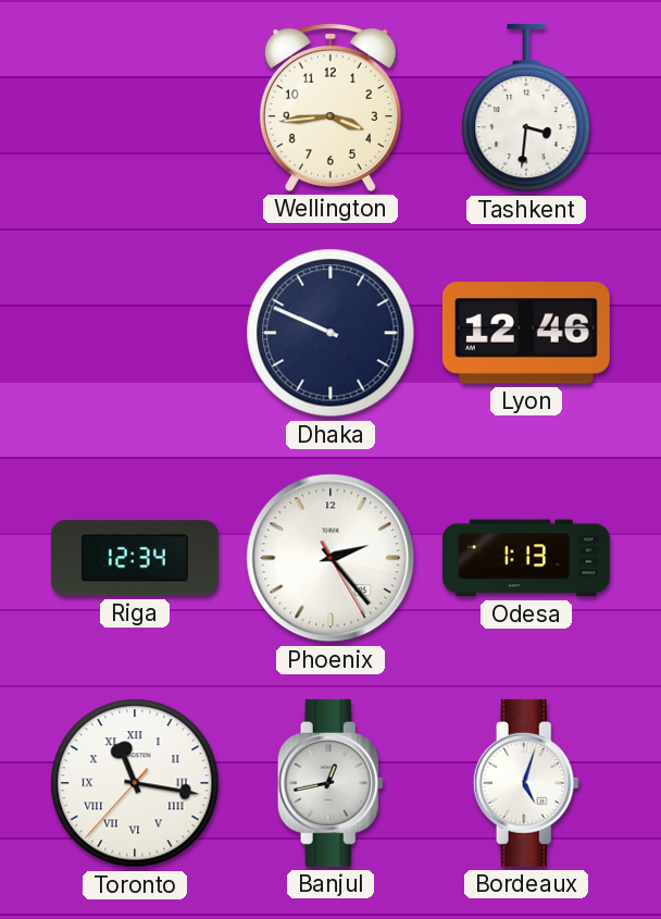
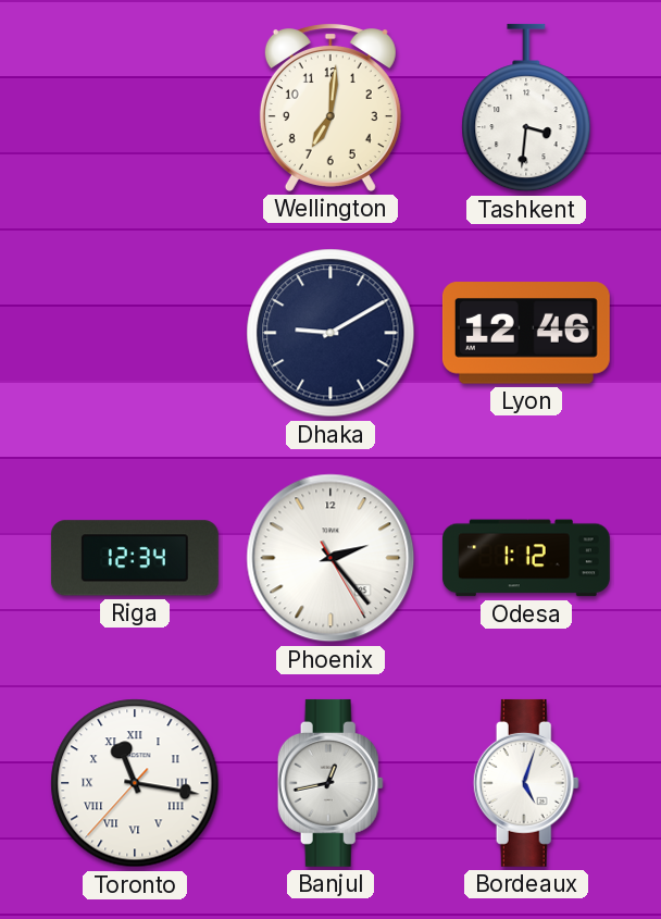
Wellington: 3:44 -> 7:01 (330, 108)
Dhaka: 9:49 -> 9:10 (330, 333)
Odesa: 1:13 -> 1:12 (526, 558)
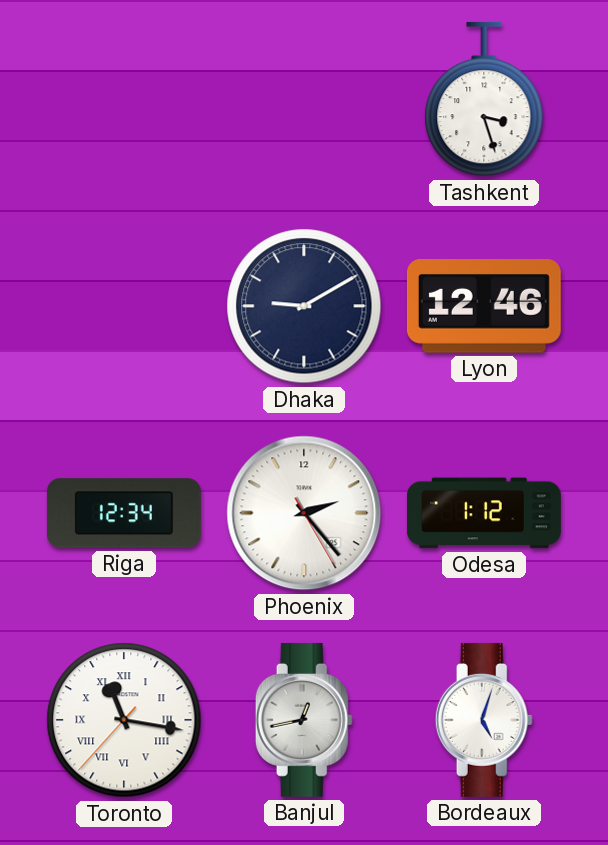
Wellington: 7:01 -> none (330, 108)
Tashkent: 3:31 -> 3:27 (484, 99)
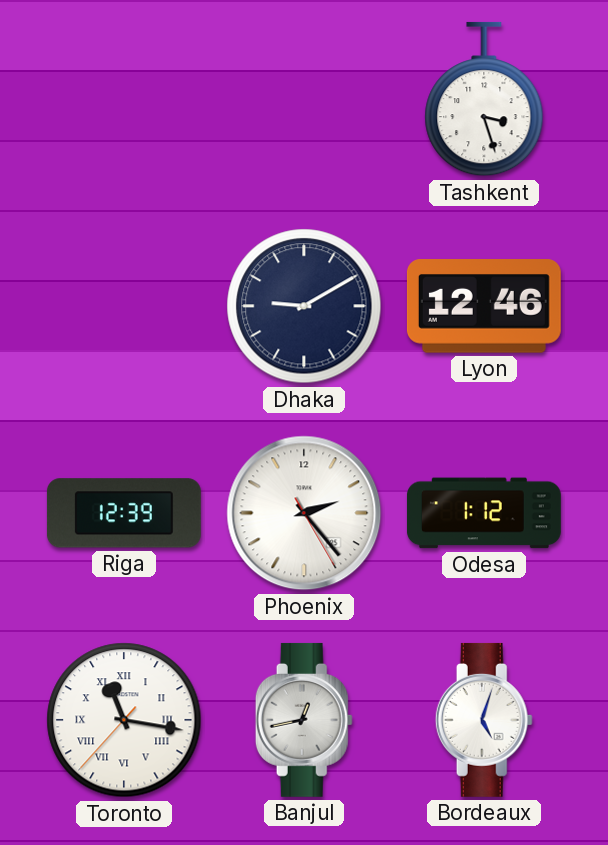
Riga: 12:34 -> 12:39 (124, 513)
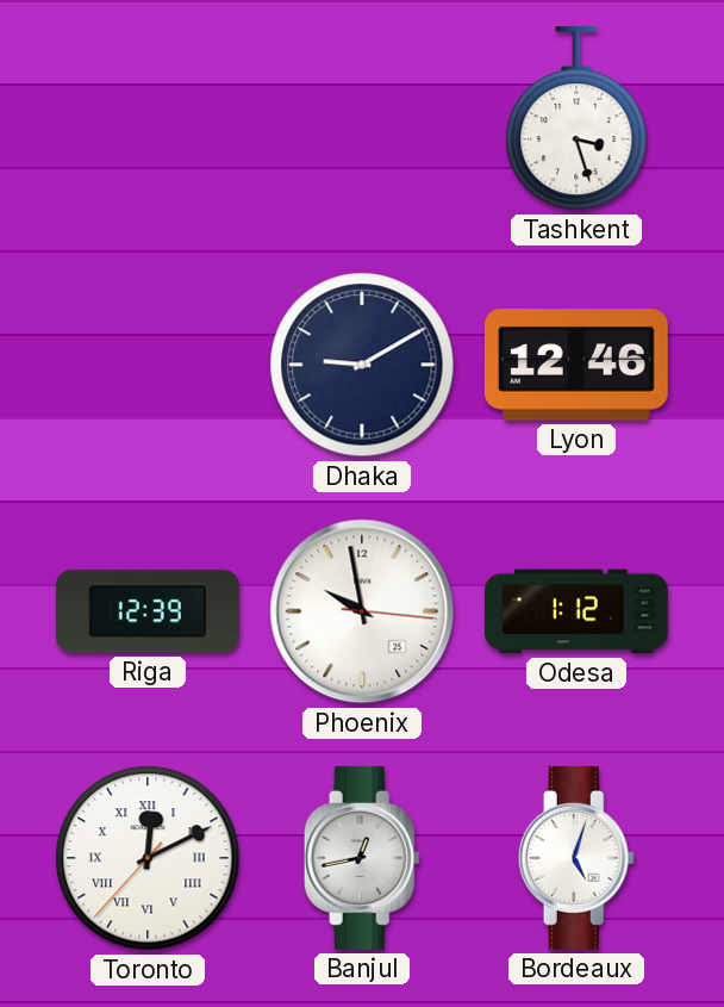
Phoenix: 2:23 -> 9:58 (362, 611)
Toronto: 11:16 -> 12:10 (148, 858)
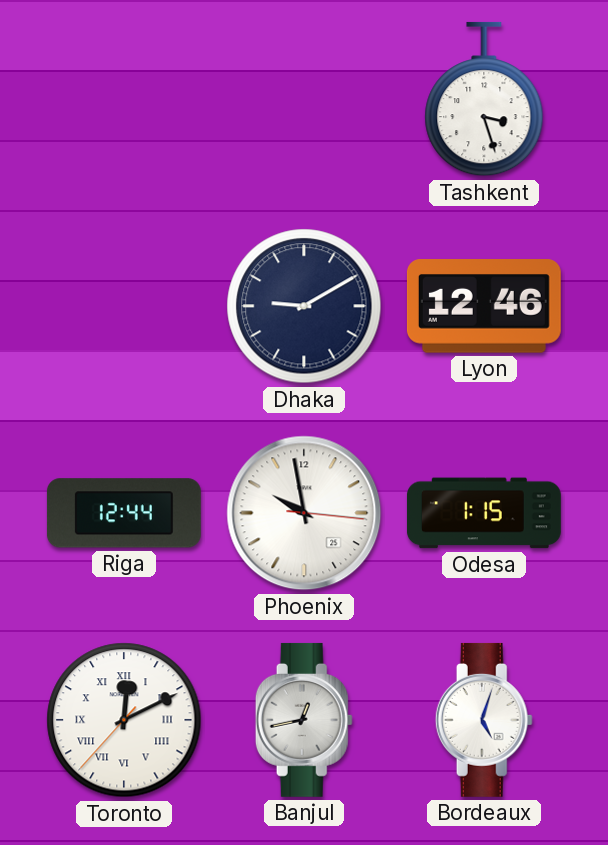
Riga: 12:39 -> 12:44 (124, 513)
Odesa: 1:12 -> 1:15 (484, 513)
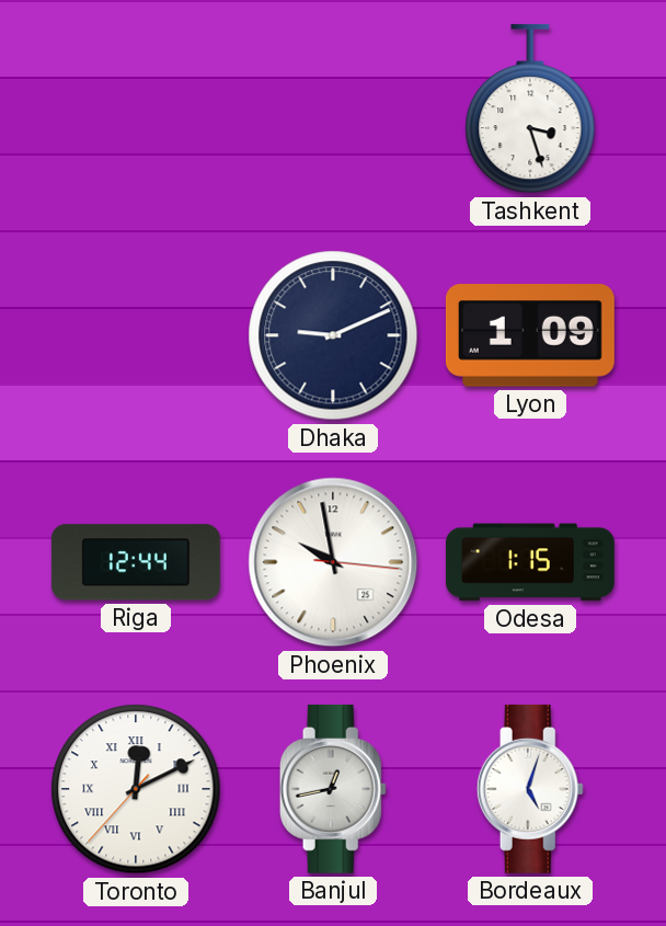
Dhaka: 9:10 -> 9:11 (333, 335)
Lyon: 12:46 -> 1:09 (530, 335)
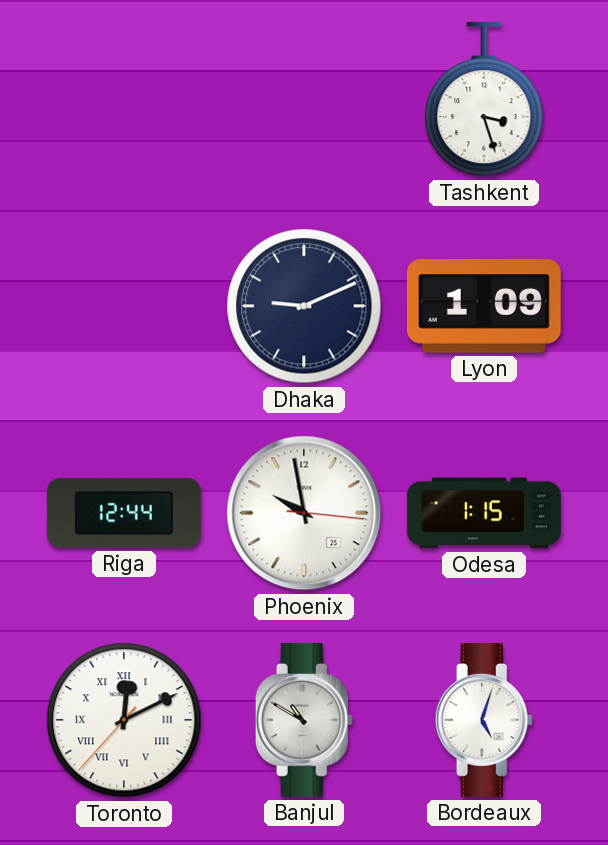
Banjul: 12:43 -> 10:50 (304, 720)
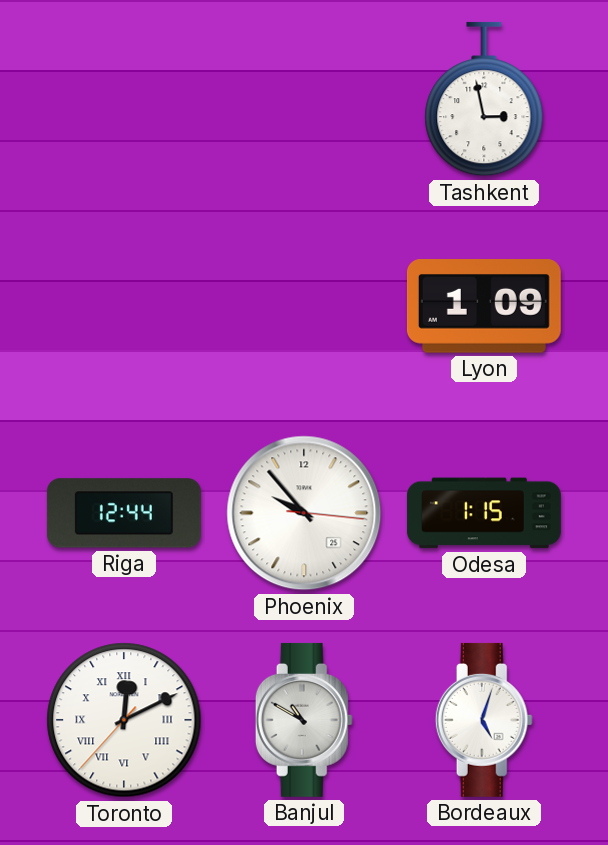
Tashkent: 3:27 -> 2:58 (484, 99)
Dhaka: 9:11 -> none (304, 306)
Phoenix: 9:58 -> 9:53 (304, 513)
